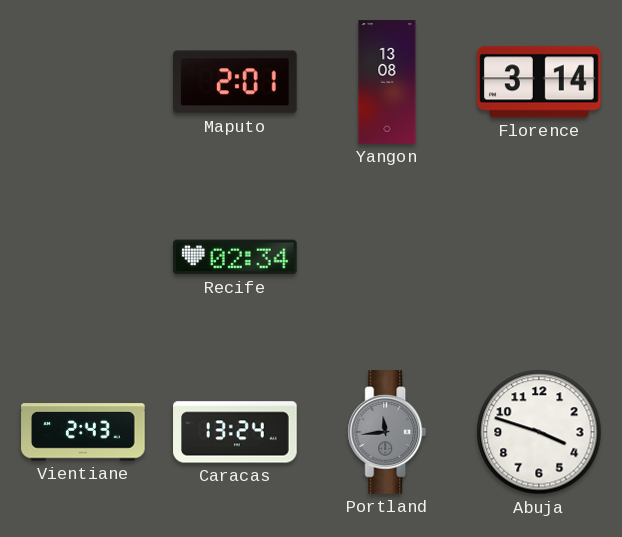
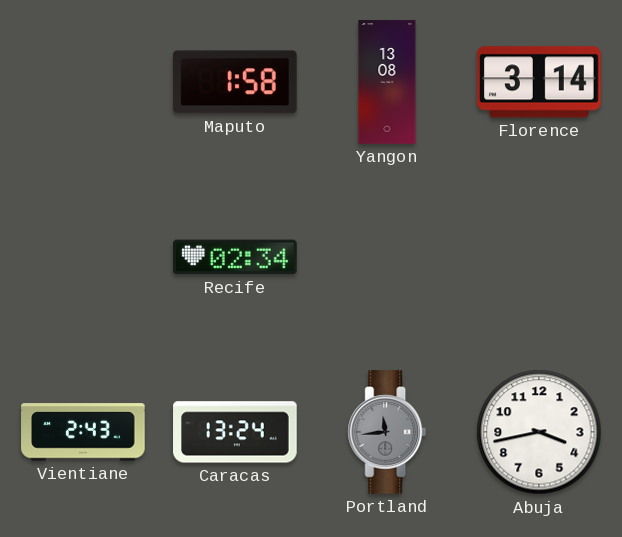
Maputo: 2:01 -> 1:58 (236, 82)
Abuja: 3:48 -> 3:43 (539, 432)
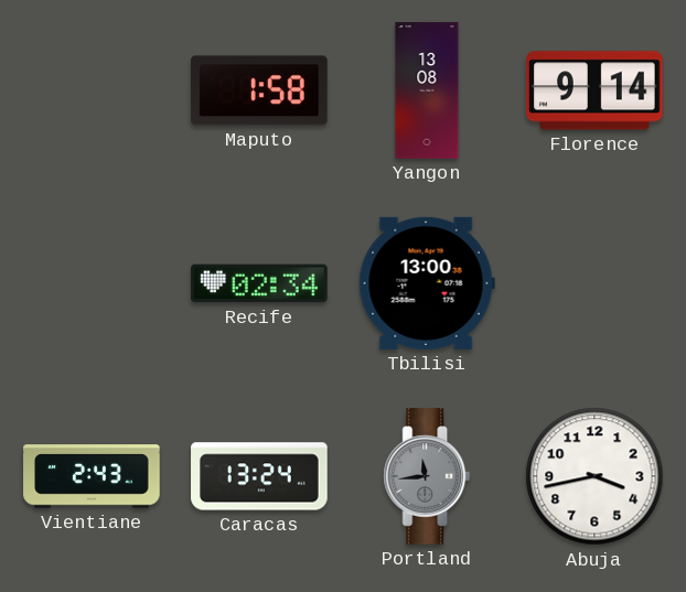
Florence: 3:14 -> 9:14 (594, 90)
Tbilisi: none -> 13:00 (427, 283)
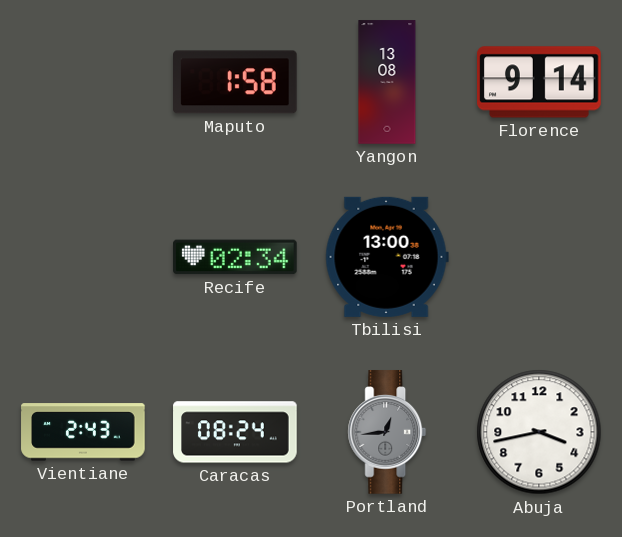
Caracas: 13:24 -> 08:24 (235, 432)
Portland: 11:44 -> 12:44 (387, 432)
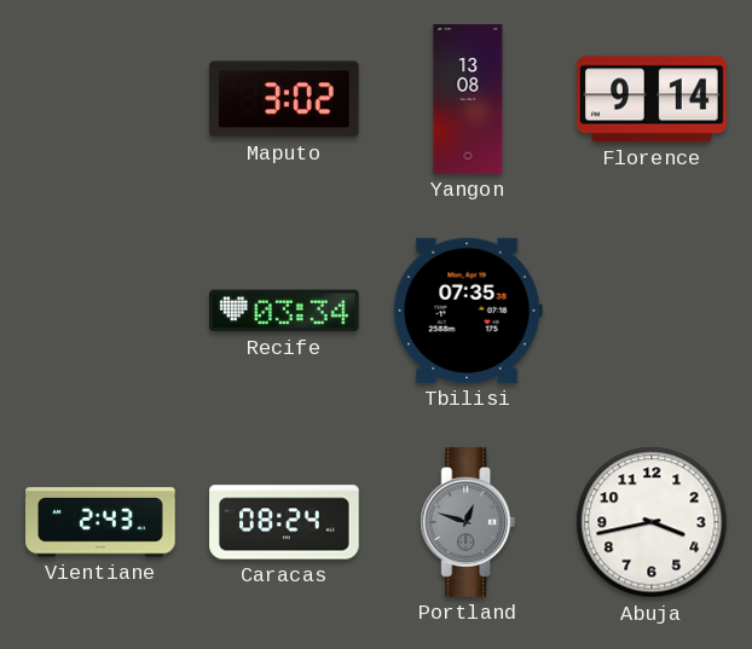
Maputo: 1:58 -> 3:02 (285, 99)
Recife: 02:34 -> 03:34 (284, 311)
Tbilisi: 13:00 -> 07:35 (468, 311)
Portland: 12:44 -> 12:48 (468, 522)
